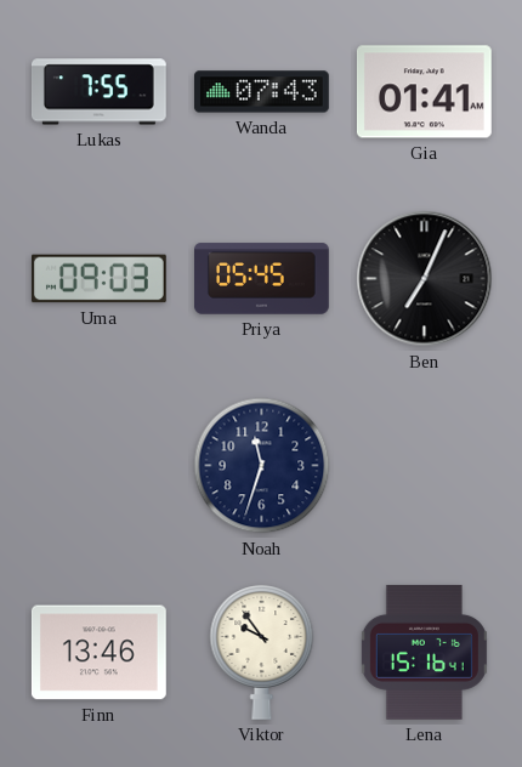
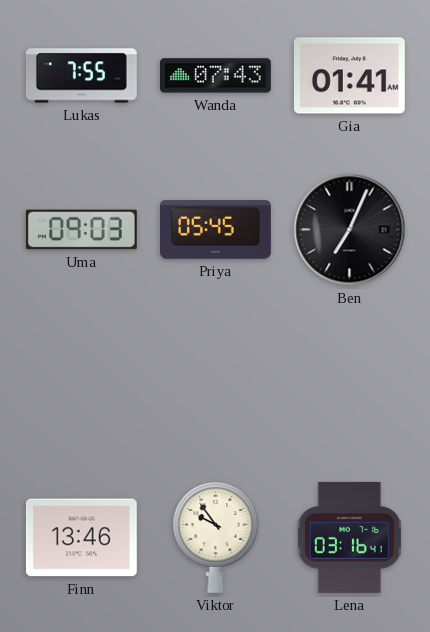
Noah: 11:33 -> none (262, 466)
Lena: 15:16 -> 03:16 (349, 537)
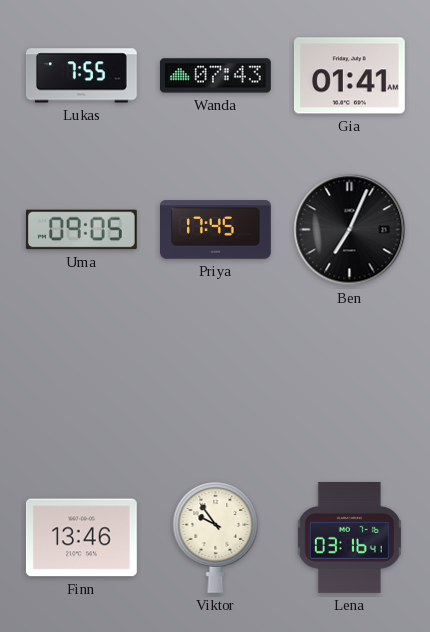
Uma: 09:03 -> 09:05 (81, 230)
Priya: 05:45 -> 17:45 (216, 230)
